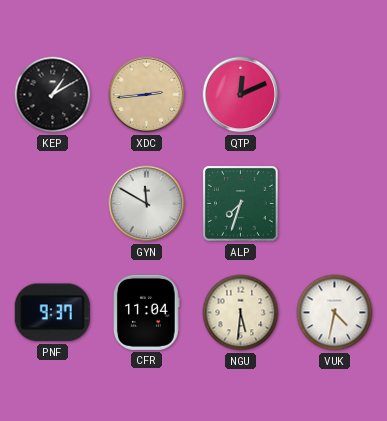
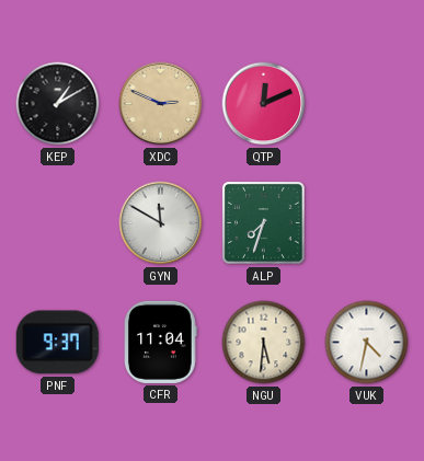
XDC: 2:44 -> 2:49 (161, 104)
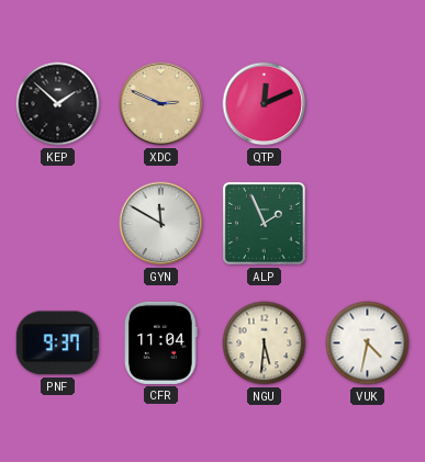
KEP: 1:10 -> 1:52 (58, 104)
ALP: 7:33 -> 1:56 (264, 223)
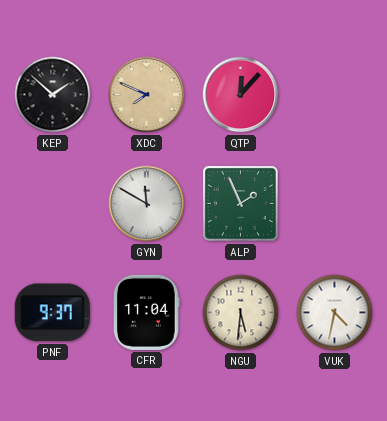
XDC: 2:49 -> 7:49 (147, 95)
QTP: 12:11 -> 12:07 (241, 95)
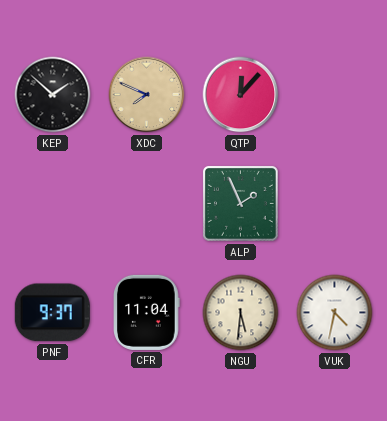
GYN: 11:50 -> none (147, 204)
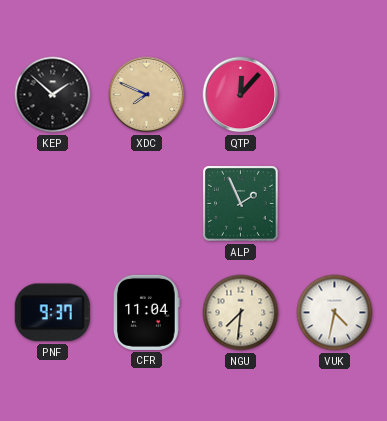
NGU: 5:31 -> 7:31 (241, 313)
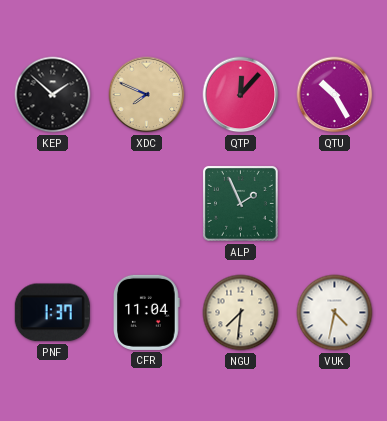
QTU: none -> 10:25 (335, 95)
PNF: 9:37 -> 1:37 (52, 313)
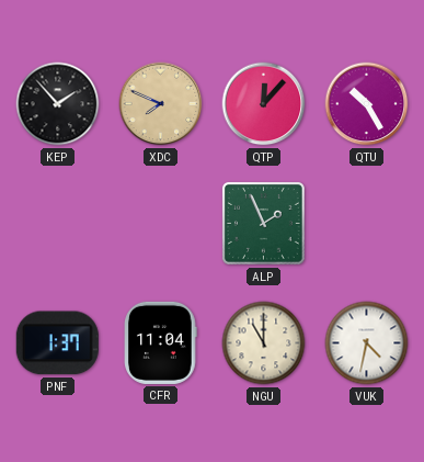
KEP: 1:52 -> 1:53 (58, 104)
NGU: 7:31 -> 11:00 (264, 343)
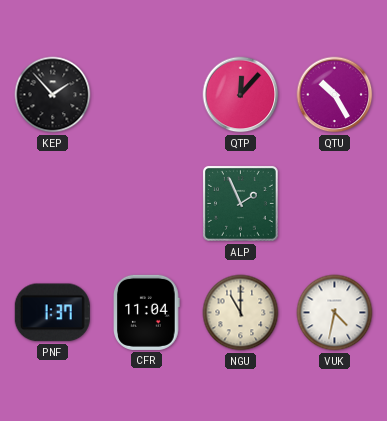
XDC: 7:49 -> none (161, 104)
